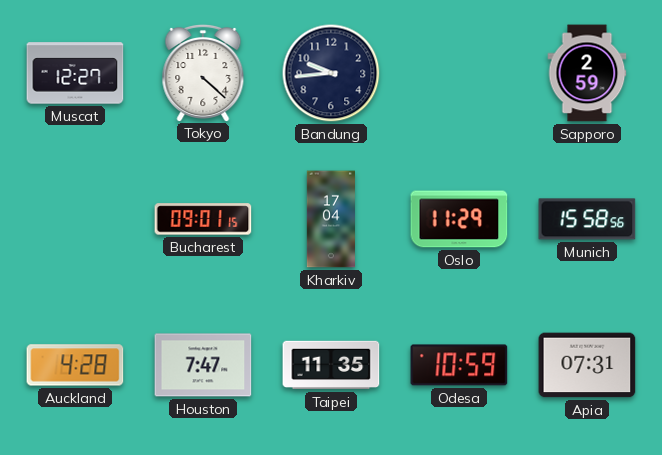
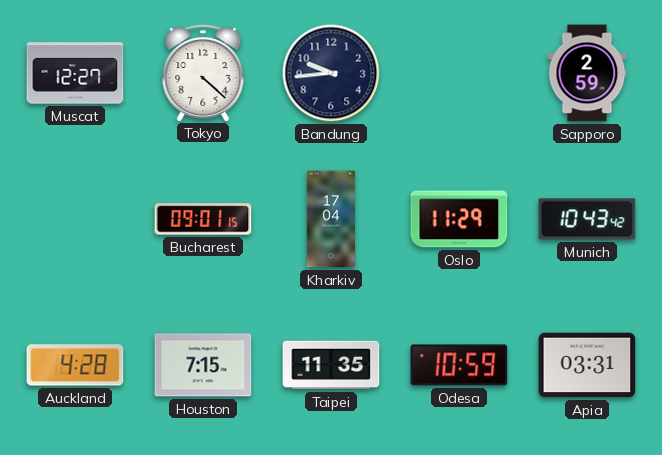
Munich: 15:58 -> 10:43 (587, 219)
Houston: 7:47 -> 7:15 (203, 365)
Apia: 07:31 -> 03:31 (587, 365)
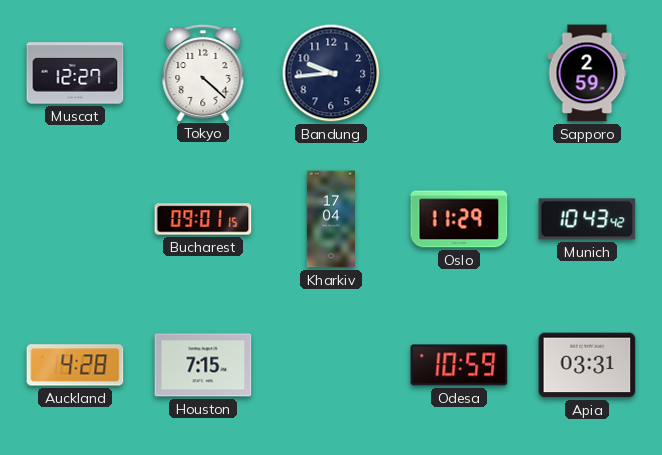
Taipei: 11:35 -> none (331, 365)
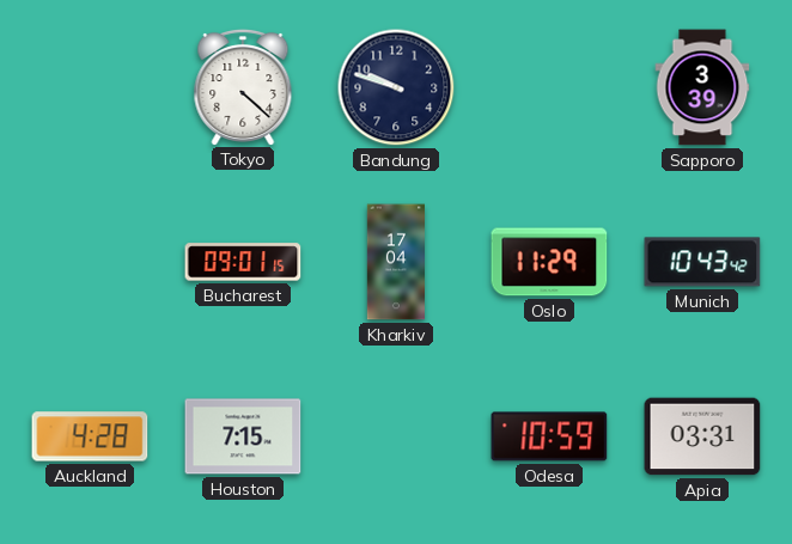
Muscat: 12:27 -> none (75, 73)
Bandung: 9:44 -> 9:48 (396, 87)
Sapporo: 2:59 -> 3:39 (702, 87)
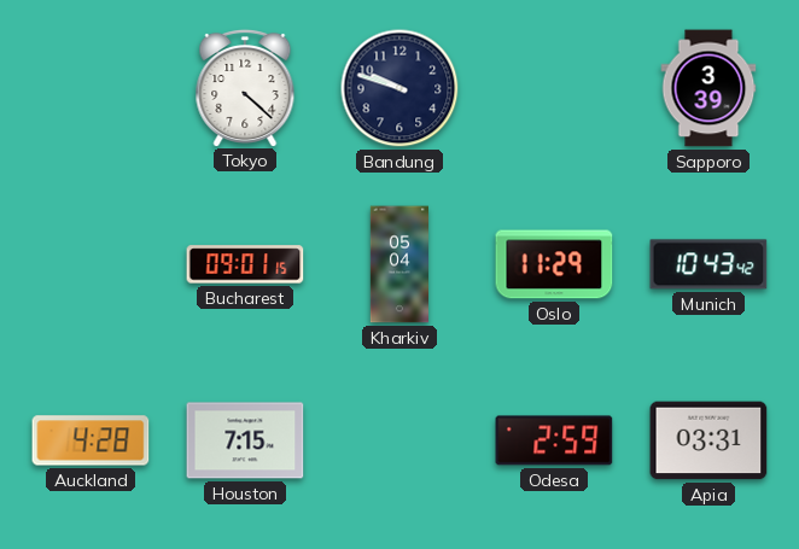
Kharkiv: 17:04 -> 05:04 (398, 264)
Odesa: 10:59 -> 2:59 (554, 440)
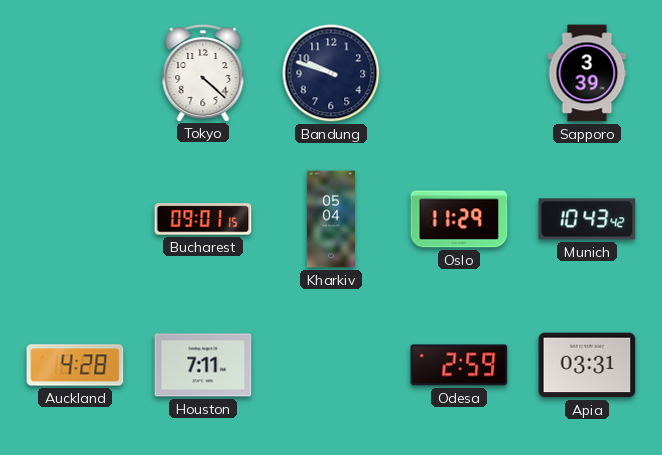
Houston: 7:15 -> 7:11 (203, 365)
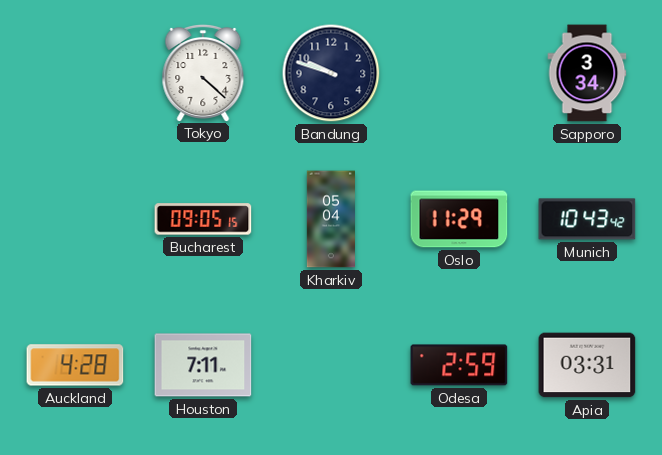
Sapporo: 3:39 -> 3:34 (587, 73)
Bucharest: 09:01 -> 09:05 (203, 219)
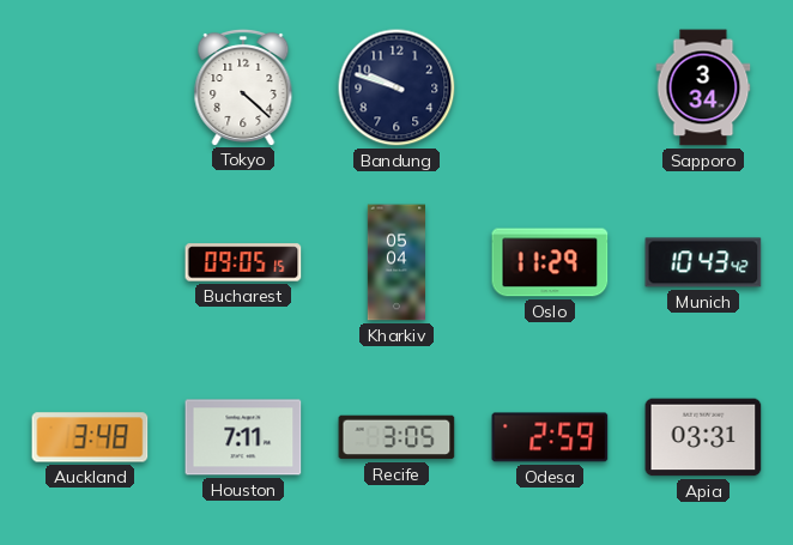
Auckland: 4:28 -> 3:48 (90, 437)
Recife: none -> 3:05 (396, 437)
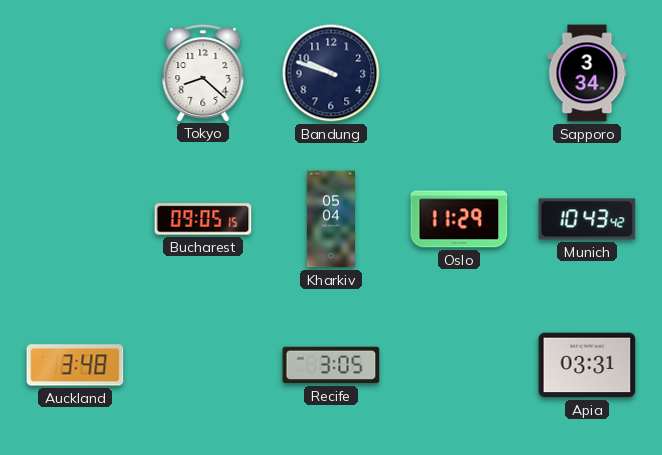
Tokyo: 4:22 -> 8:22 (203, 72)
Houston: 7:11 -> none (243, 437)
Odesa: 2:59 -> none (550, 437)
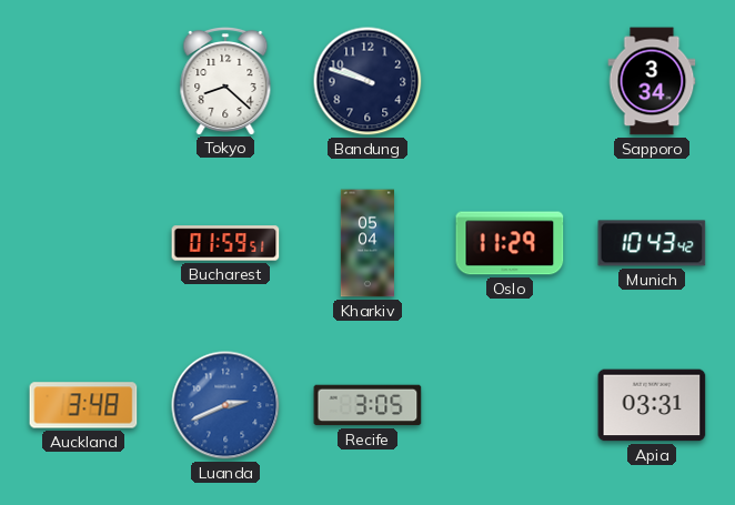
Bucharest: 09:05 -> 01:59 (225, 243)
Luanda: none -> 2:41 (225, 405)
